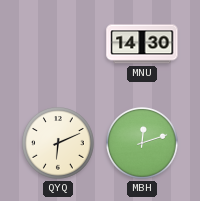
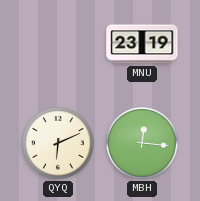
MNU: 14:30 -> 23:19 (142, 44)
MBH: 12:12 -> 12:16 (143, 144)
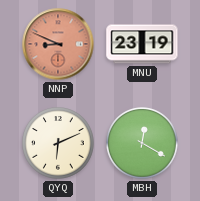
NNP: none -> 8:49 (58, 44)
MBH: 12:16 -> 12:20 (143, 144)
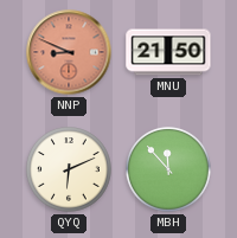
MNU: 23:19 -> 21:50 (168, 52)
MBH: 12:20 -> 11:53 (169, 171)
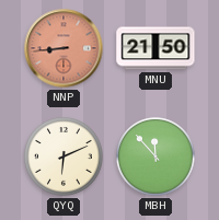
NNP: 8:49 -> 8:44 (64, 48)
